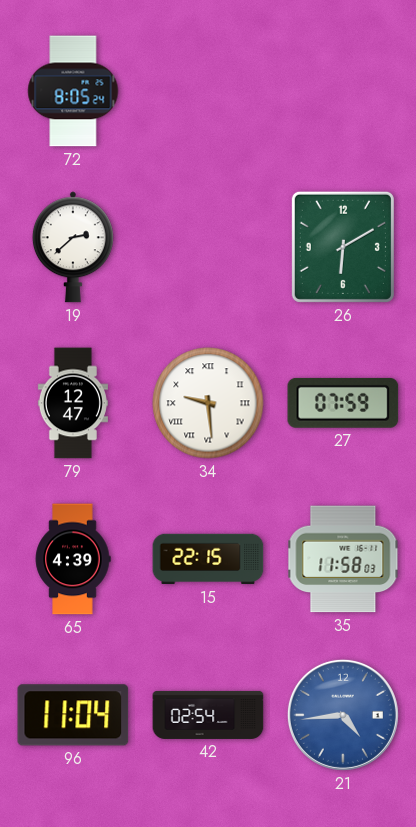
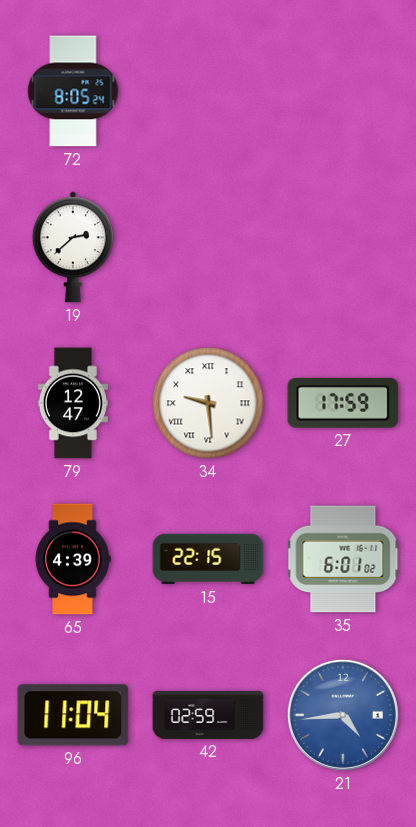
26: 6:10 -> none (343, 247)
27: 07:59 -> 17:59 (343, 403)
35: 11:58 -> 6:01 (343, 559)
42: 02:54 -> 02:59 (208, 715)
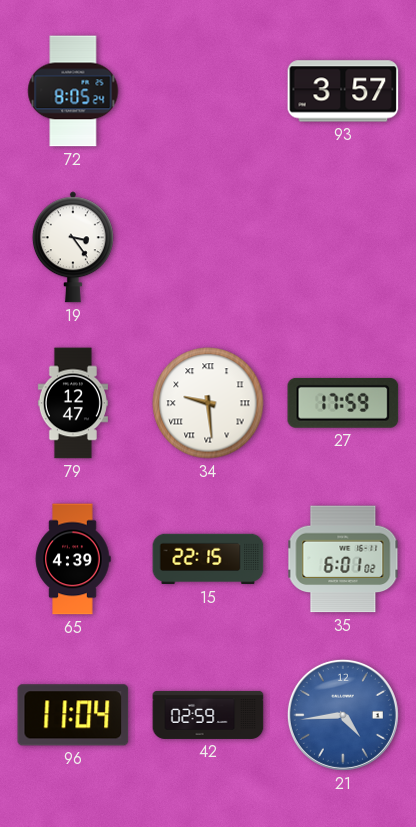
93: none -> 3:57 (343, 91)
19: 2:38 -> 3:24 (73, 247)
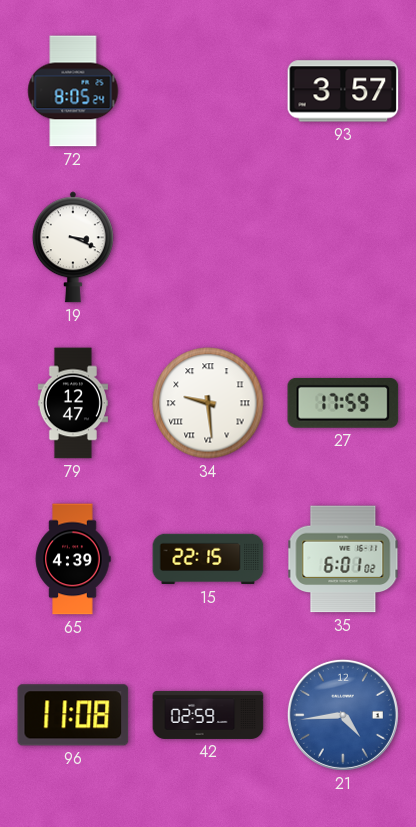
19: 3:24 -> 3:19 (73, 247)
96: 11:04 -> 11:08 (73, 715)
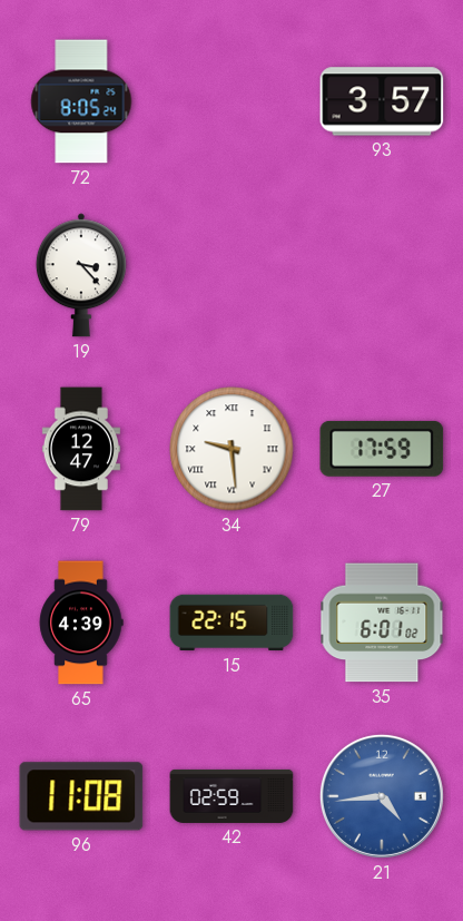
19: 3:19 -> 3:23 (81, 275)
